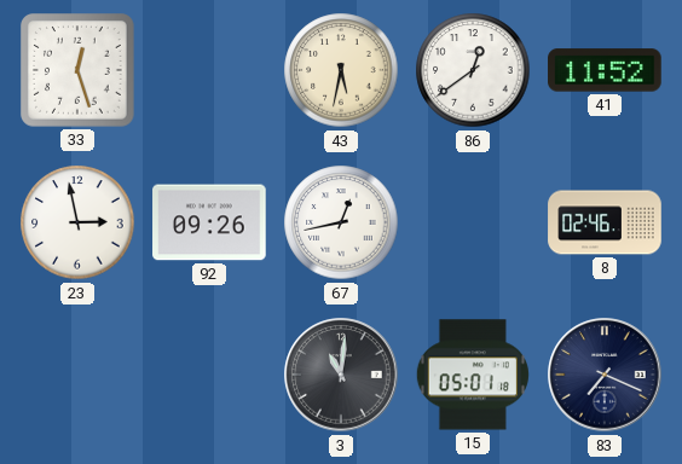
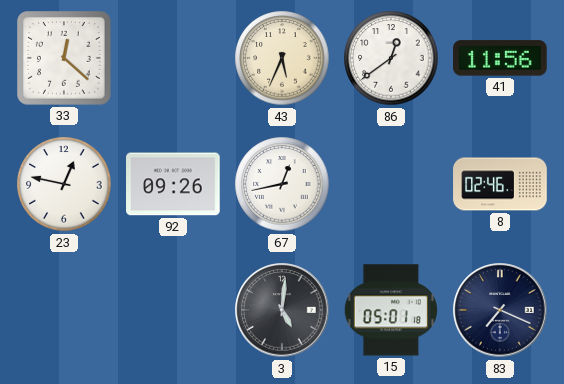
33: 12:27 -> 12:22 (64, 58)
43: 5:32 -> 5:34 (282, 58)
41: 11:52 -> 11:56 (500, 58)
23: 2:58 -> 12:47 (64, 184)
3: 11:01 -> 5:01 (282, 310)
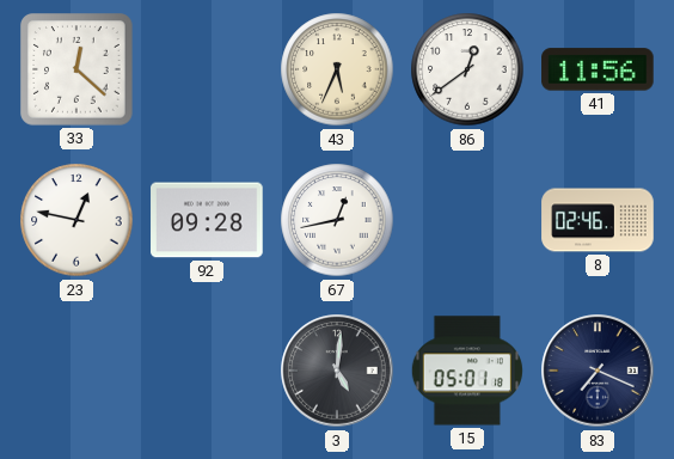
92: 09:26 -> 09:28 (207, 220)
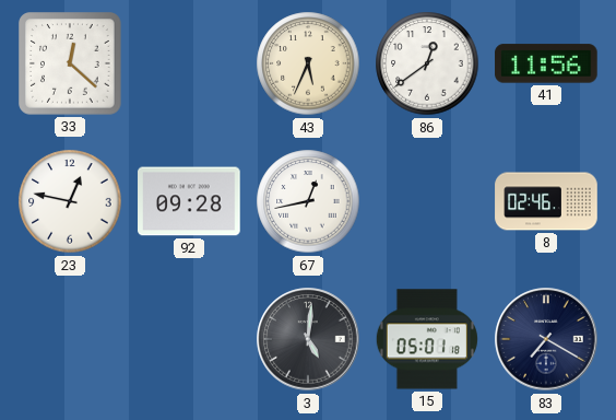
83: 7:19 -> 7:20 (546, 339)
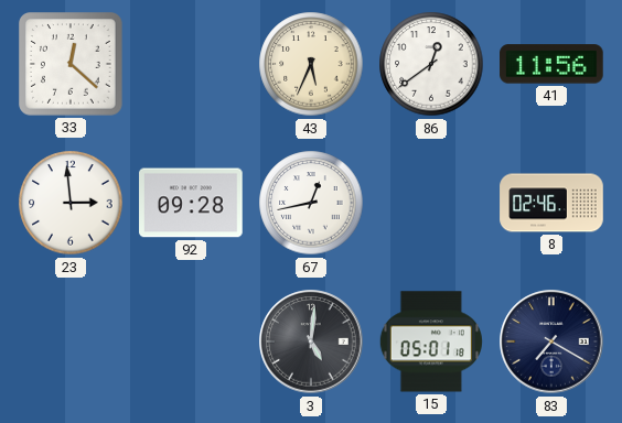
23: 12:47 -> 2:59 (71, 203)
